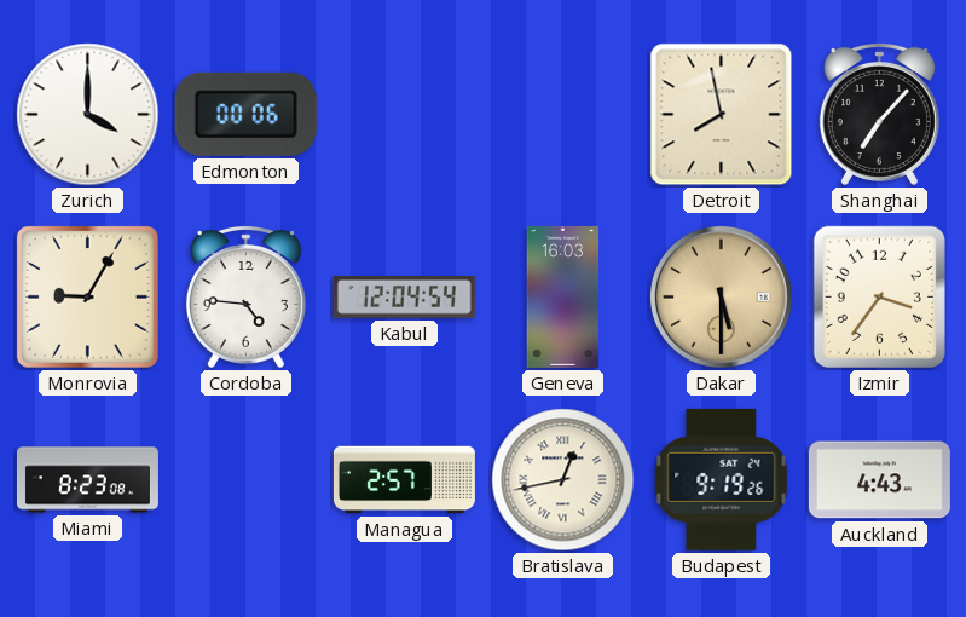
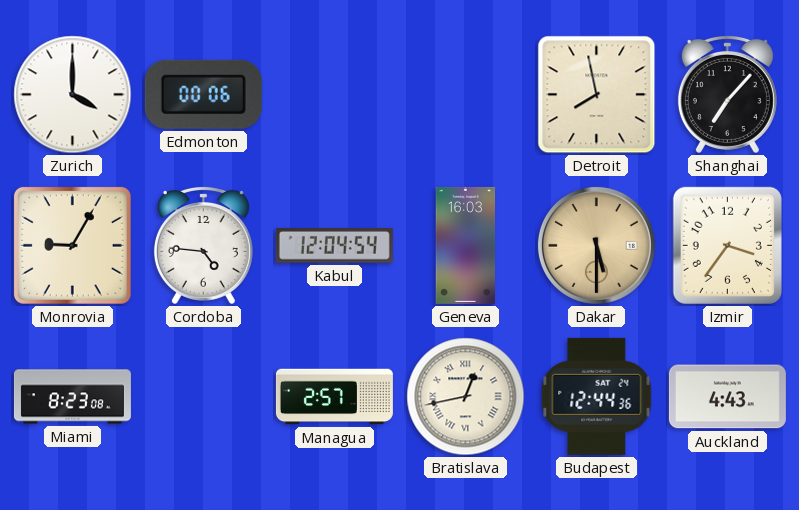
Budapest: 9:19 -> 12:44 (597, 396)
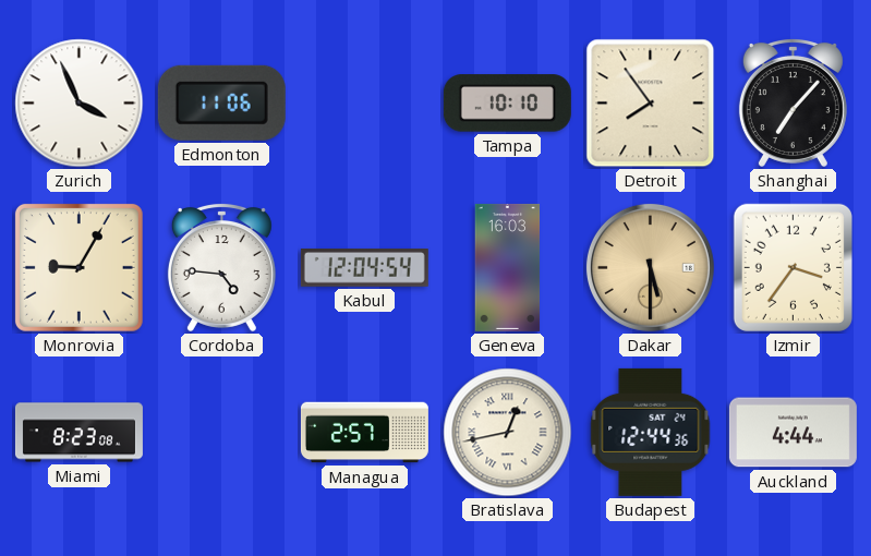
Zurich: 4:00 -> 3:56 (80, 104)
Edmonton: 00:06 -> 11:06 (221, 102)
Tampa: none -> 10:10 (507, 104)
Detroit: 7:58 -> 7:54 (651, 104)
Auckland: 4:43 -> 4:44 (793, 433)
